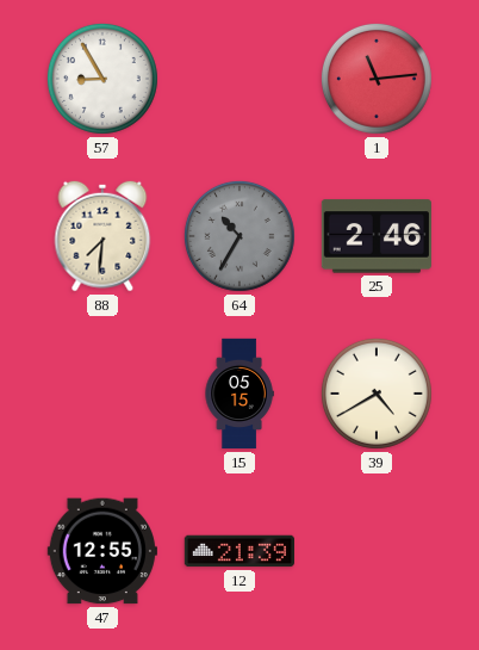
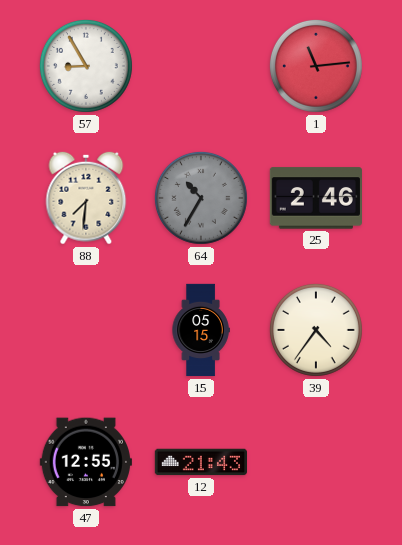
39: 4:40 -> 4:36 (316, 330)
12: 21:39 -> 21:43 (200, 462)
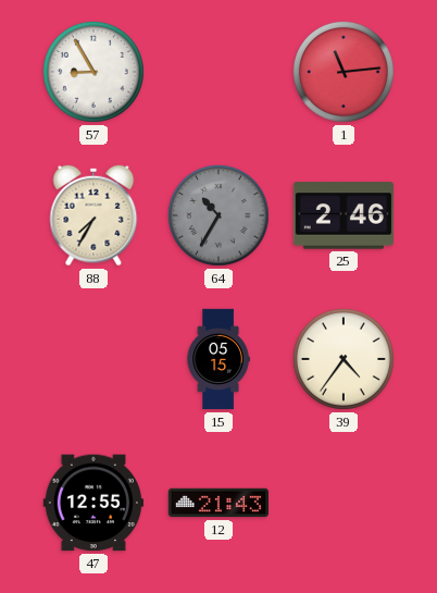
88: 7:31 -> 7:35 (93, 215)
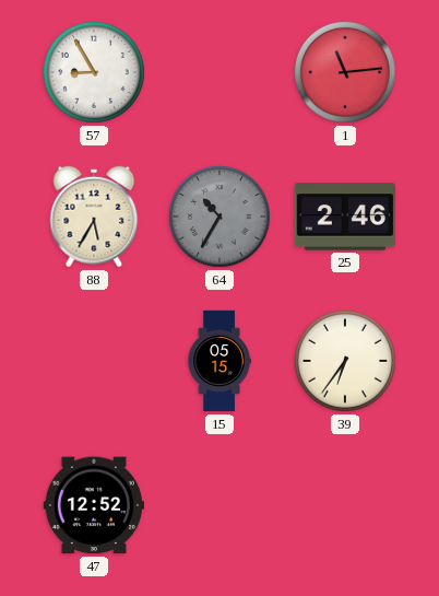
88: 7:35 -> 5:35 (94, 217)
39: 4:36 -> 6:36 (345, 361)
47: 12:55 -> 12:52 (94, 505)
12: 21:43 -> none (217, 503)
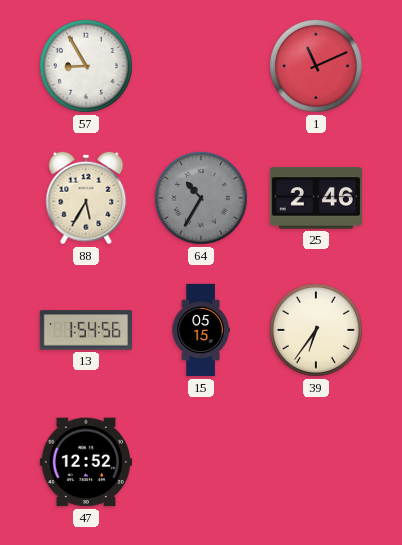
1: 11:14 -> 11:11 (316, 66)
13: none -> 1:54 (85, 330)
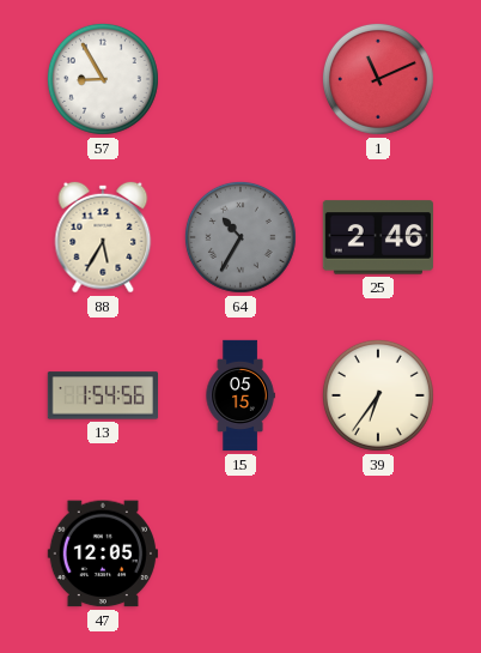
47: 12:52 -> 12:05 (103, 554)
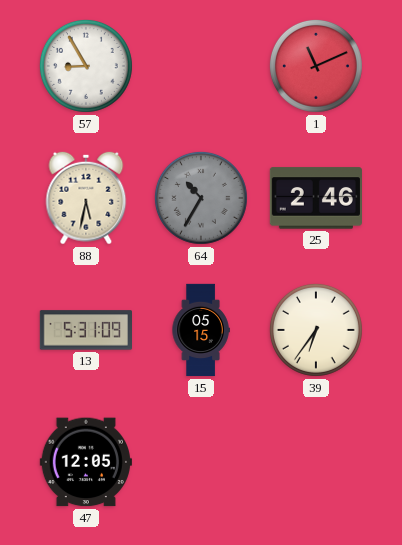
88: 5:35 -> 5:32 (86, 198)
13: 1:54 -> 5:31 (85, 330)
